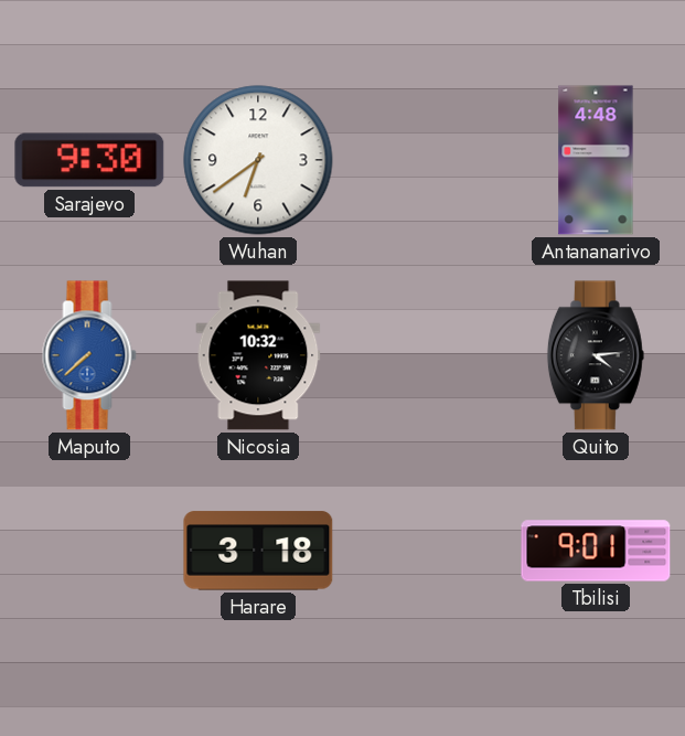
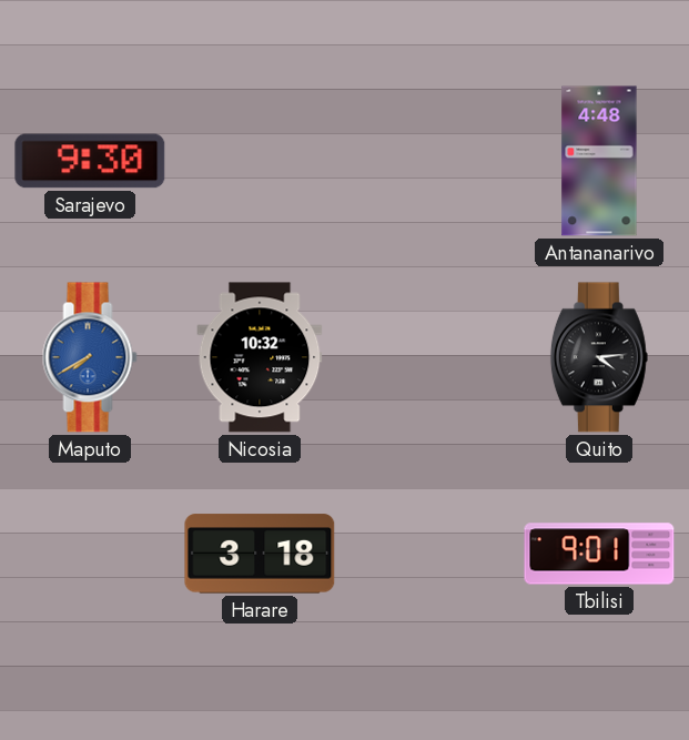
Wuhan: 6:39 -> none (258, 160)
Maputo: 7:38 -> 7:40 (90, 357)
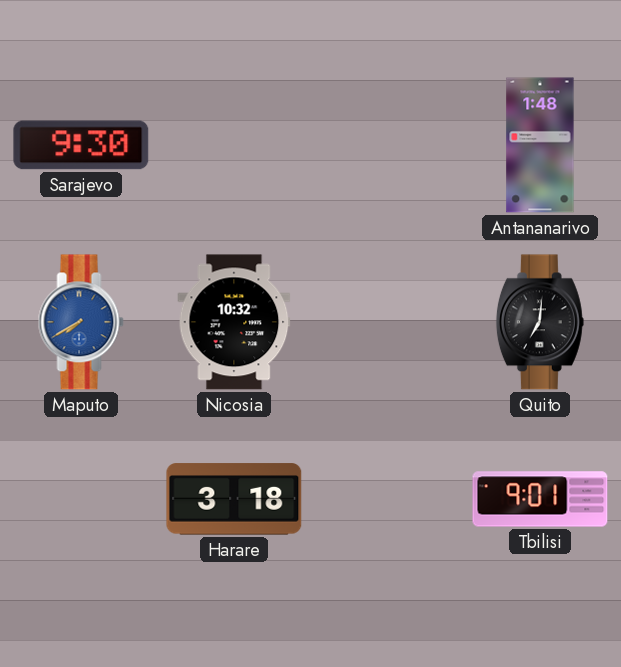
Antananarivo: 4:48 -> 1:48 (540, 145)
Quito: 4:14 -> 7:01 (540, 322)
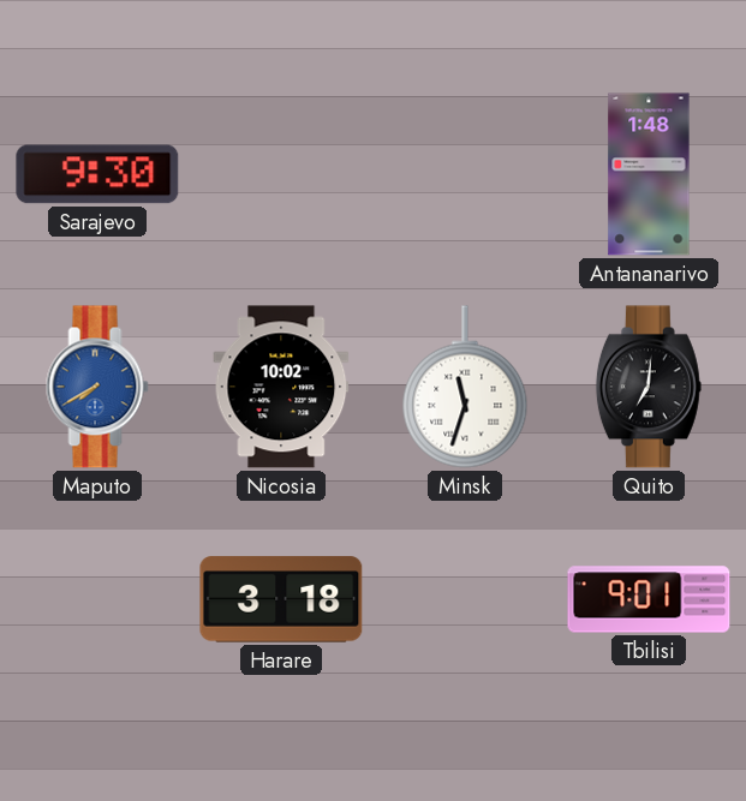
Nicosia: 10:32 -> 10:02 (281, 387)
Minsk: none -> 11:33 (465, 387)
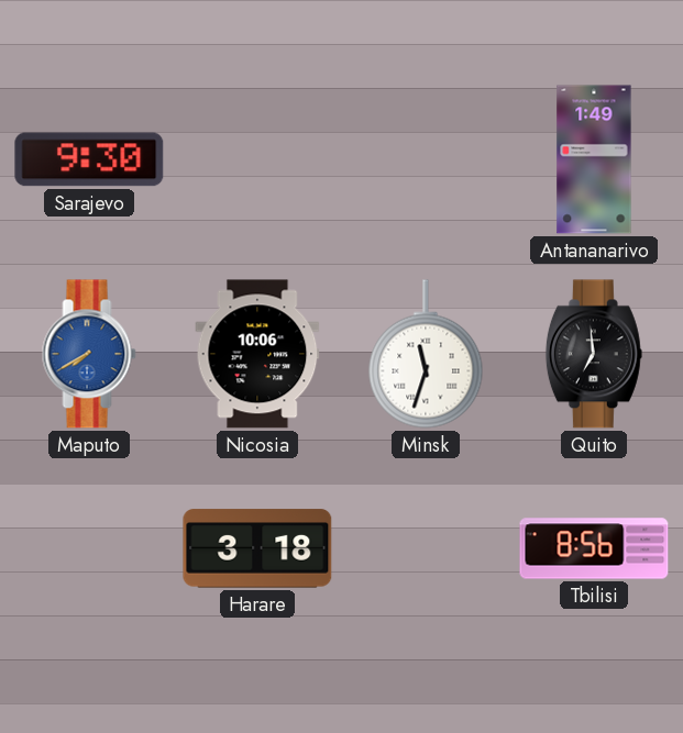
Antananarivo: 1:48 -> 1:49 (594, 159)
Nicosia: 10:02 -> 10:06 (257, 354)
Quito: 7:01 -> 6:59 (594, 354)
Tbilisi: 9:01 -> 8:56 (594, 548)
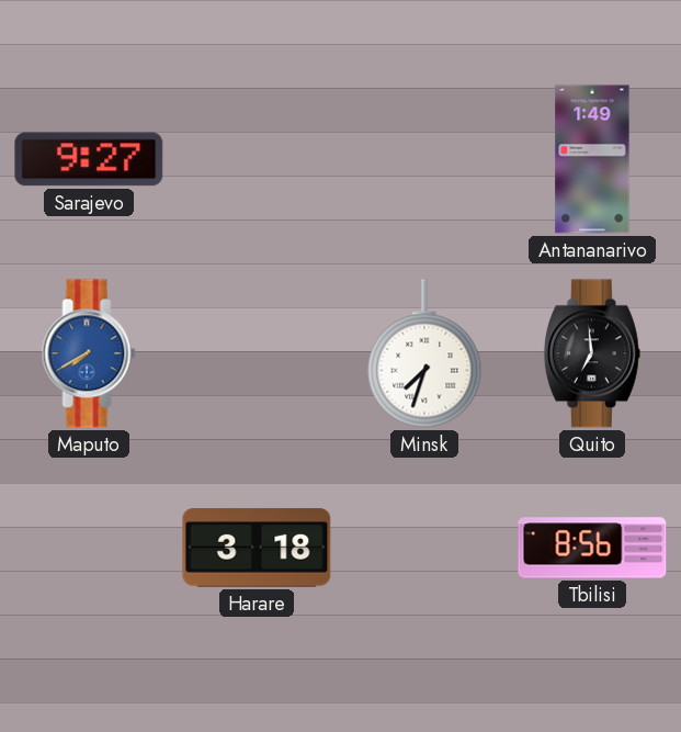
Sarajevo: 9:30 -> 9:27 (89, 159)
Nicosia: 10:06 -> none (257, 354)
Minsk: 11:33 -> 7:33 (424, 353)
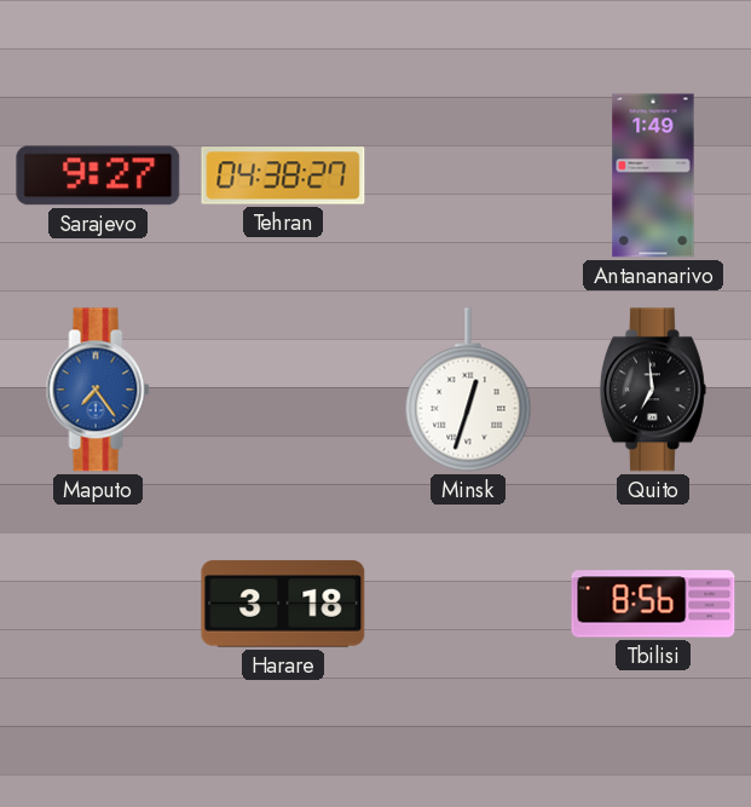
Tehran: none -> 04:38 (283, 175)
Maputo: 7:40 -> 7:24 (98, 390)
Minsk: 7:33 -> 12:33 (468, 390)
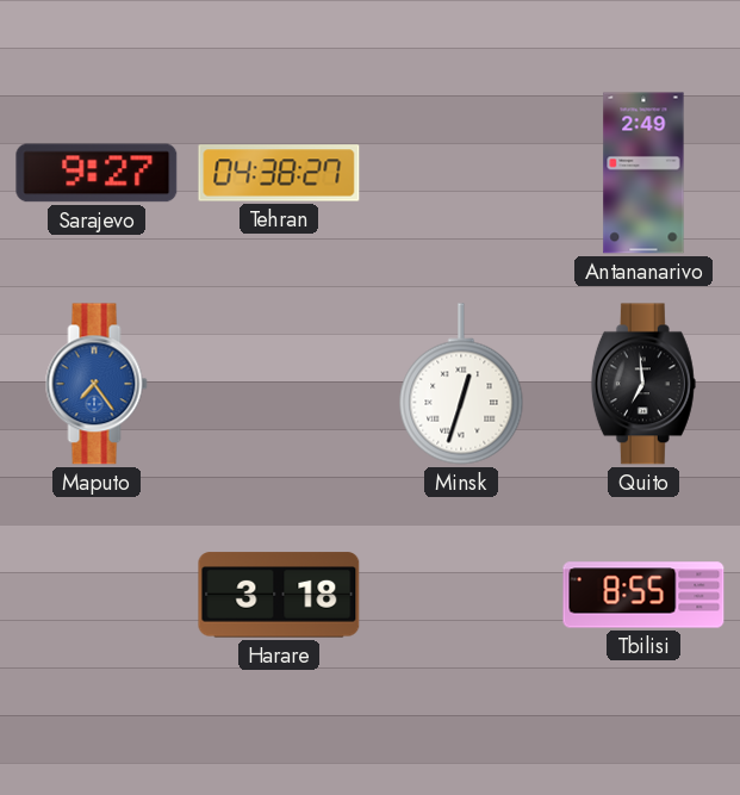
Antananarivo: 1:49 -> 2:49 (643, 173)
Tbilisi: 8:56 -> 8:55 (643, 595)
